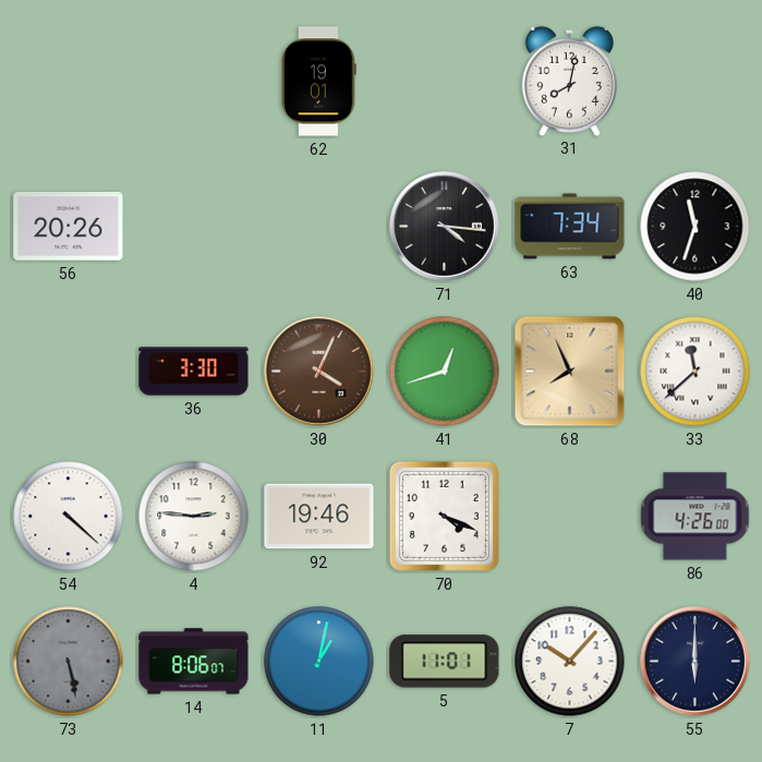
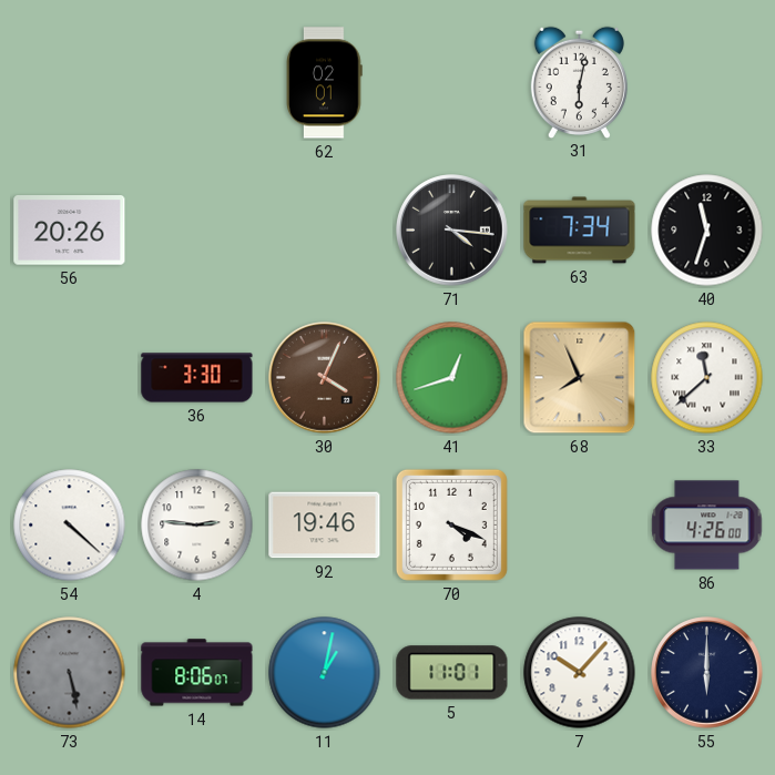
62: 19:01 -> 02:01 (325, 83)
31: 8:02 -> 6:02 (579, 82)
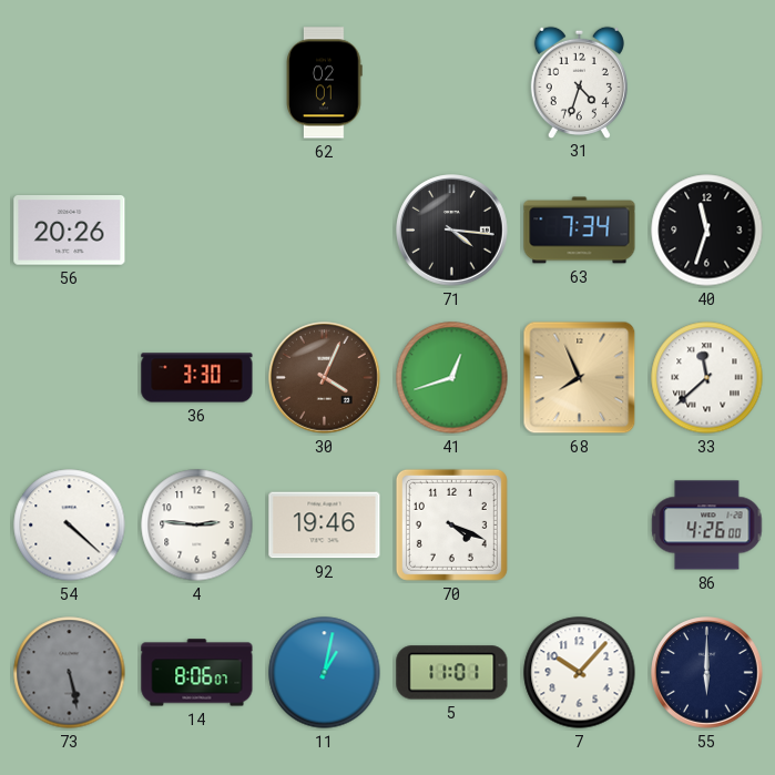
31: 6:02 -> 4:33 (579, 82)
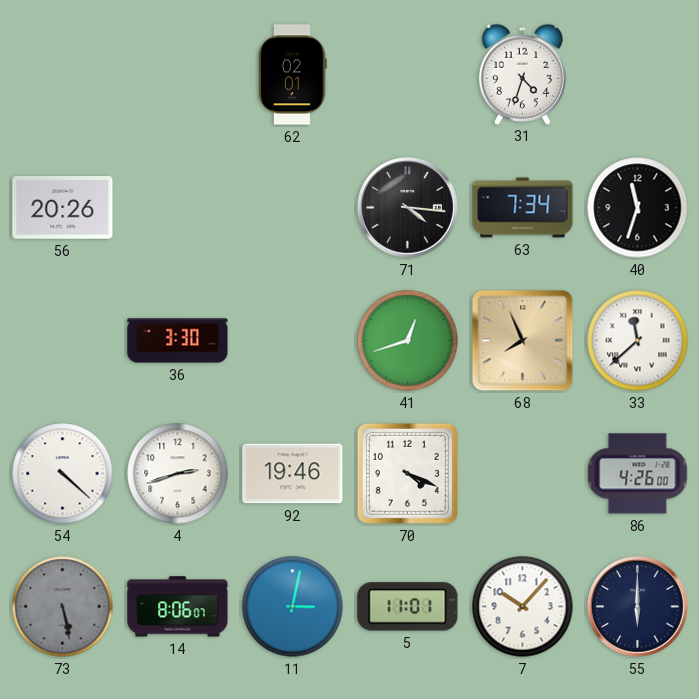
30: 4:04 -> none (325, 378)
4: 2:46 -> 2:42 (178, 474)
11: 1:02 -> 3:02 (293, 607)
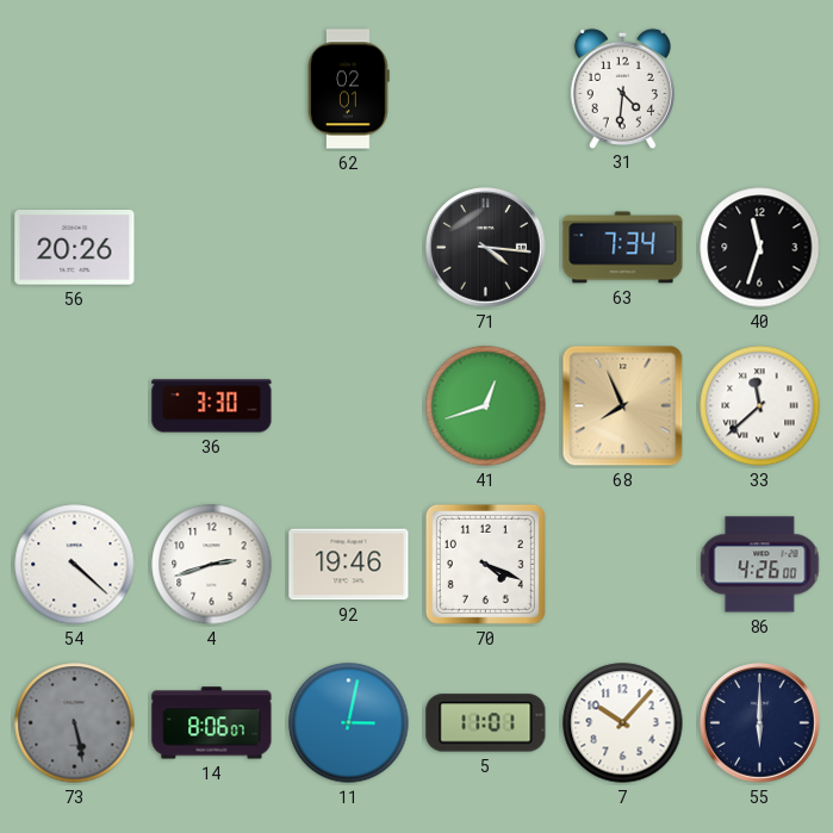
31: 4:33 -> 4:31 (622, 88)
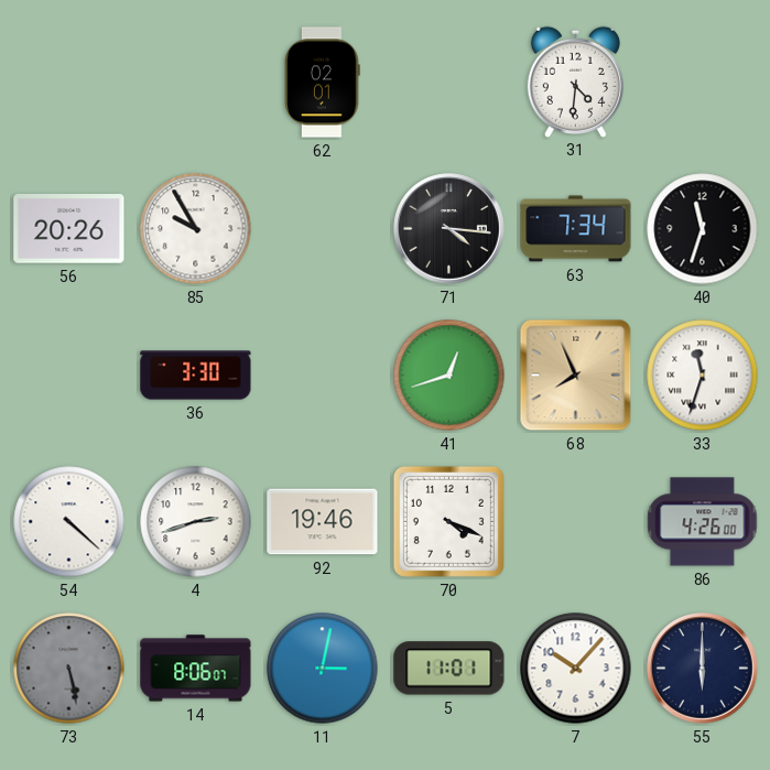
85: none -> 9:55 (196, 229)
33: 11:38 -> 11:33 (703, 376)
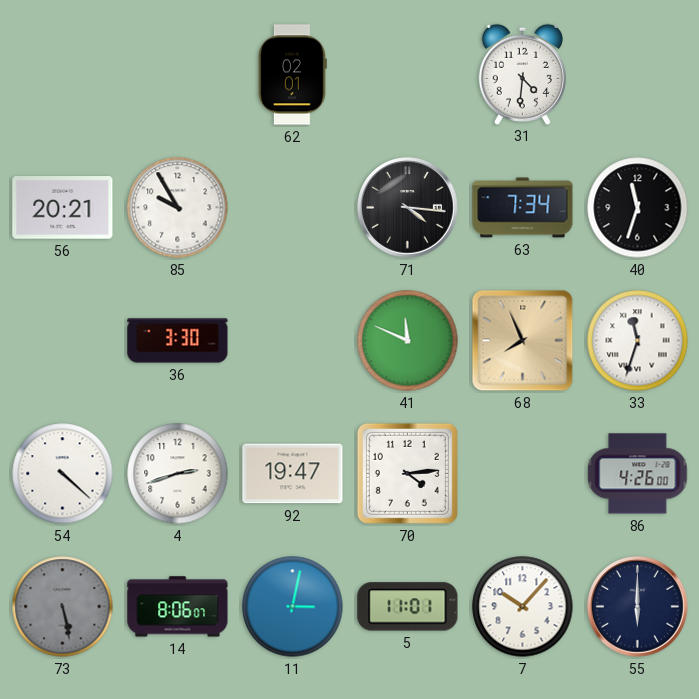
56: 20:26 -> 20:21 (63, 208)
41: 12:42 -> 11:49 (408, 341)
92: 19:46 -> 19:47 (293, 474)
70: 4:19 -> 4:14 (407, 473)
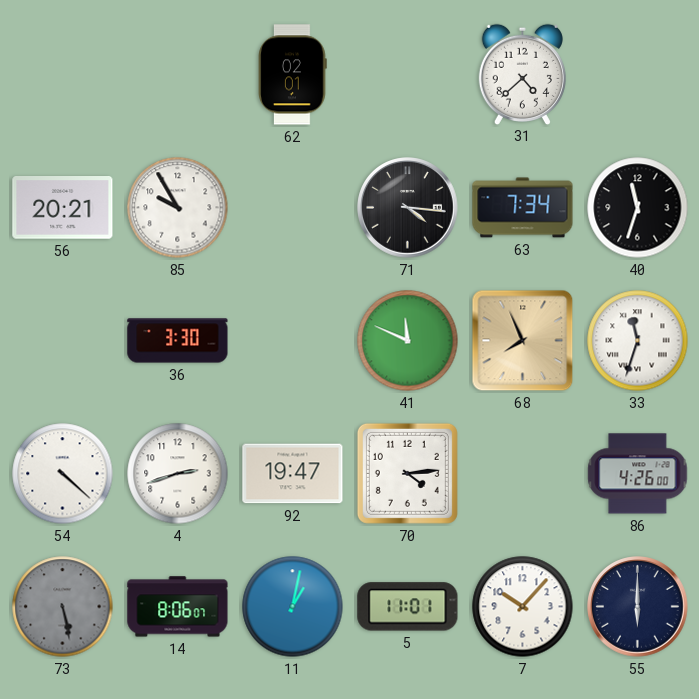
31: 4:31 -> 4:38 (522, 74)
11: 3:02 -> 1:02 (293, 607)
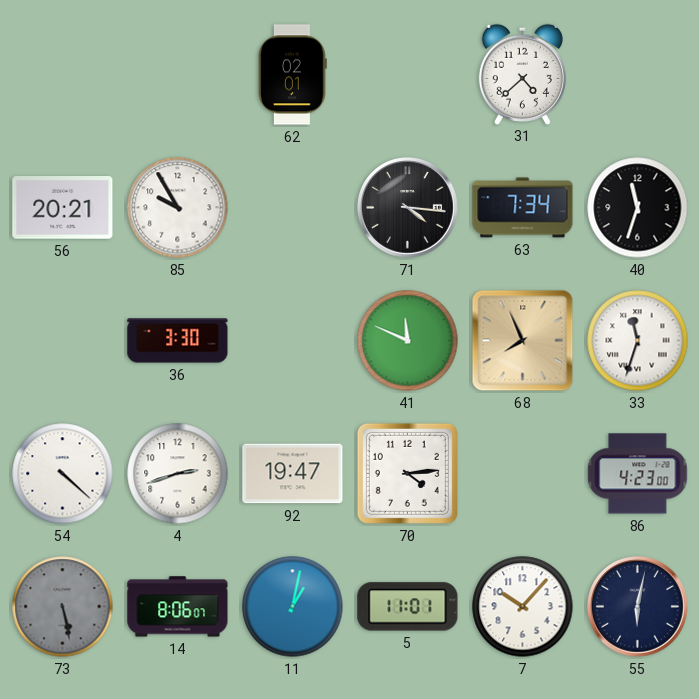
86: 4:26 -> 4:23 (638, 474)
55: 6:00 -> 6:02 (638, 607)
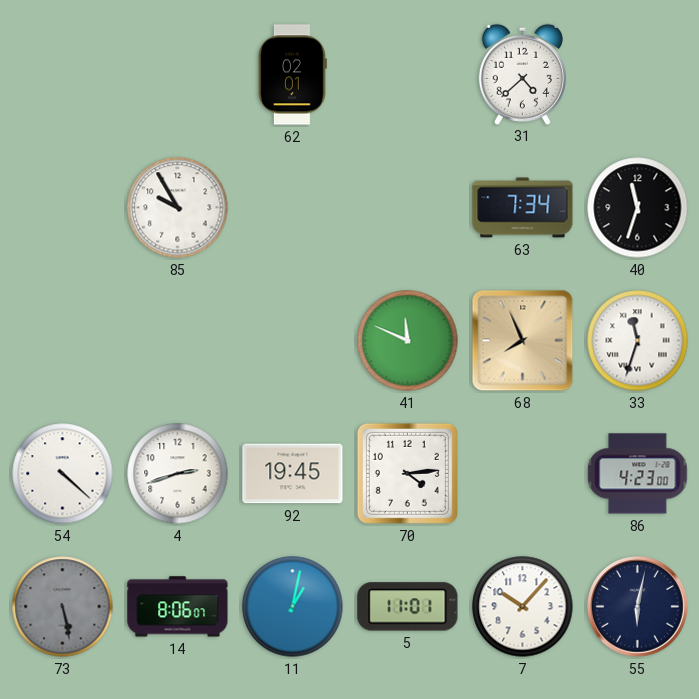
56: 20:21 -> none (63, 208)
71: 4:16 -> none (408, 208)
36: 3:30 -> none (178, 341)
92: 19:47 -> 19:45 (293, 474)
